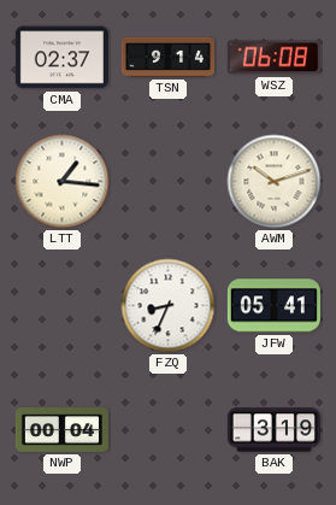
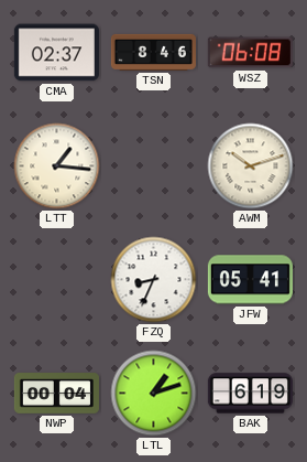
TSN: 9:14 -> 8:46 (153, 52)
LTL: none -> 1:12 (154, 394)
BAK: 3:19 -> 6:19 (250, 394)
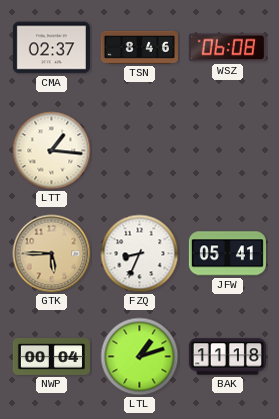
AWM: 10:12 -> none (251, 166)
GTK: none -> 5:45 (52, 254)
BAK: 6:19 -> 11:18 (227, 357)
